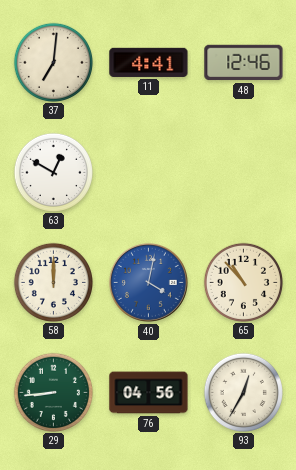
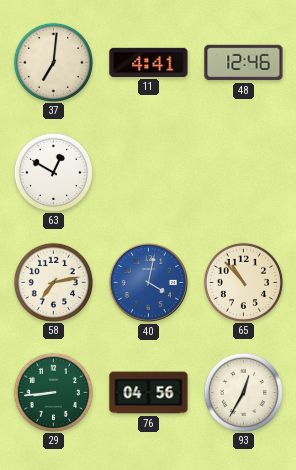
58: 12:00 -> 7:13 (53, 282)
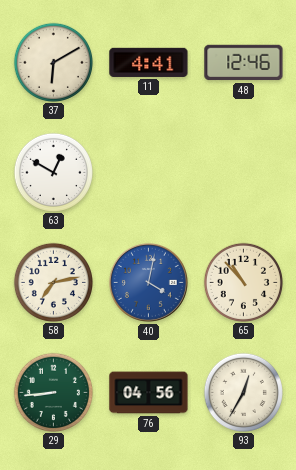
37: 7:01 -> 6:10 (53, 62)
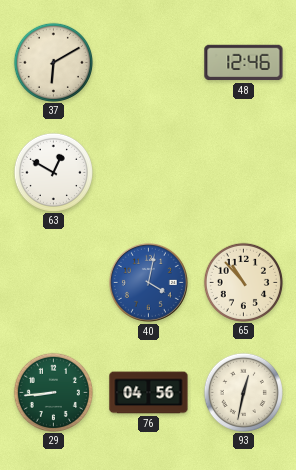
11: 4:41 -> none (149, 62)
58: 7:13 -> none (53, 282)
93: 12:35 -> 12:32 (243, 392)
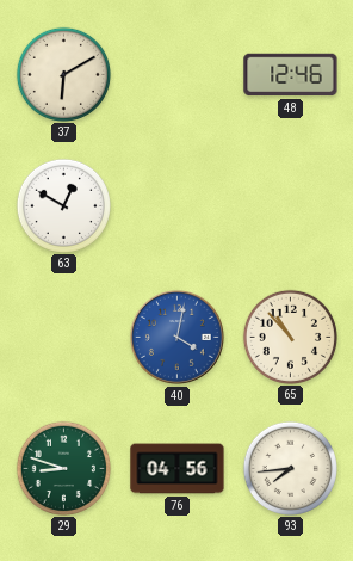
29: 8:44 -> 8:48 (63, 468)
93: 12:32 -> 7:44 (290, 468)
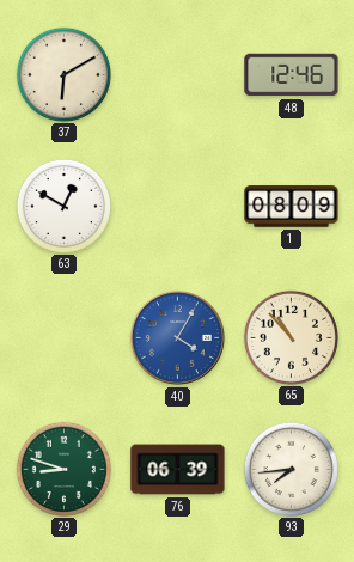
1: none -> 08:09 (292, 207)
40: 4:02 -> 4:05 (177, 337)
76: 04:56 -> 06:39 (178, 470)
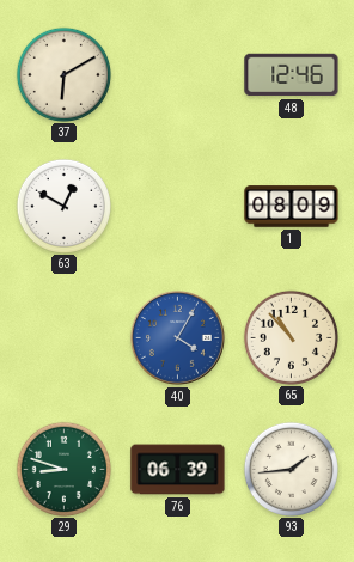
93: 7:44 -> 1:44 (291, 469)
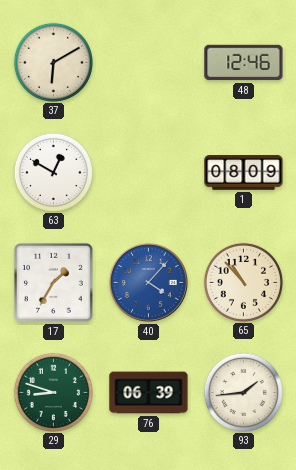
17: none -> 1:35 (53, 282)
40: 4:05 -> 4:07 (148, 282)
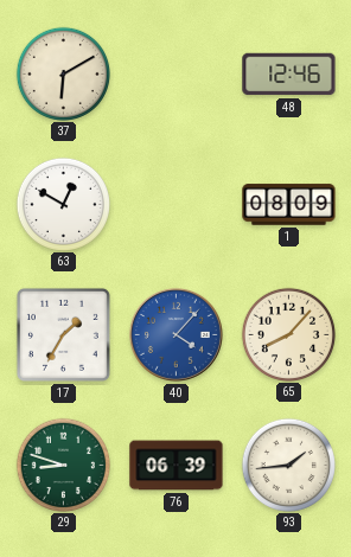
65: 10:53 -> 8:07 (288, 334)
